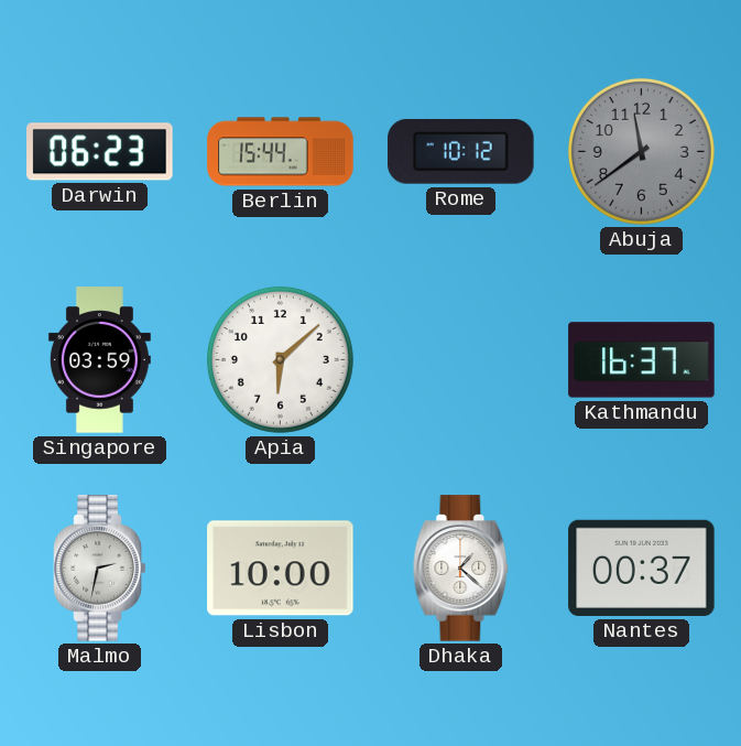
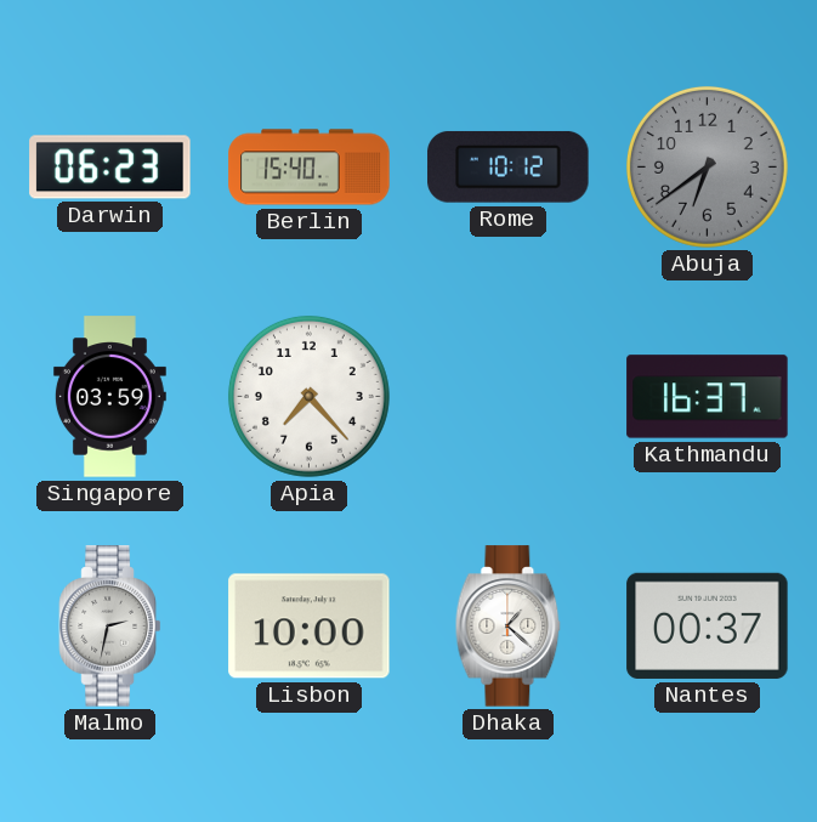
Berlin: 15:44 -> 15:40 (310, 168)
Abuja: 11:39 -> 6:39 (707, 166)
Apia: 6:08 -> 7:23 (308, 396)
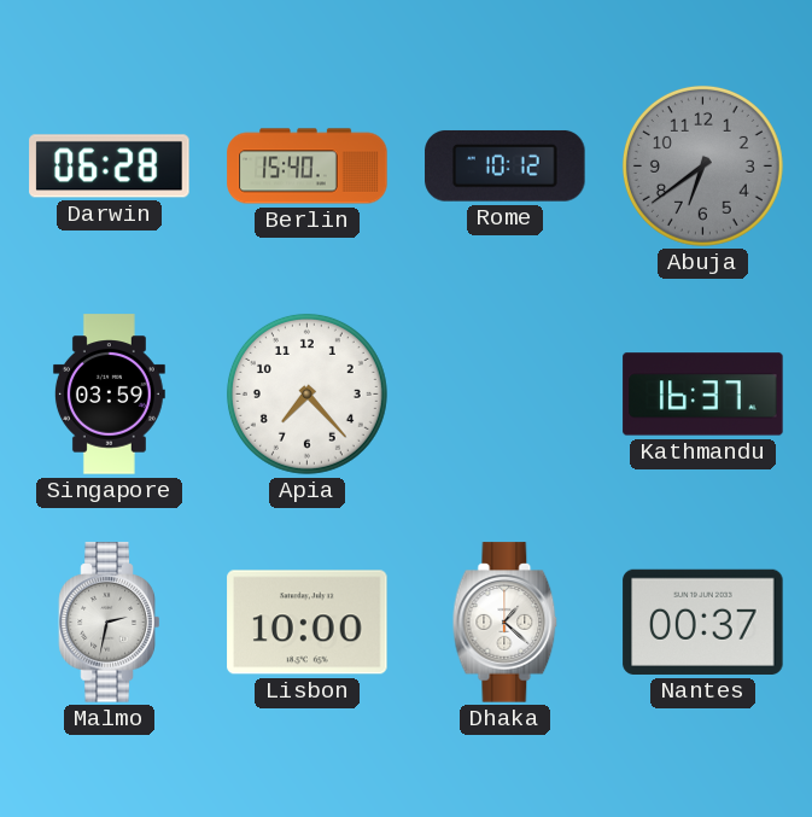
Darwin: 06:23 -> 06:28 (110, 167)
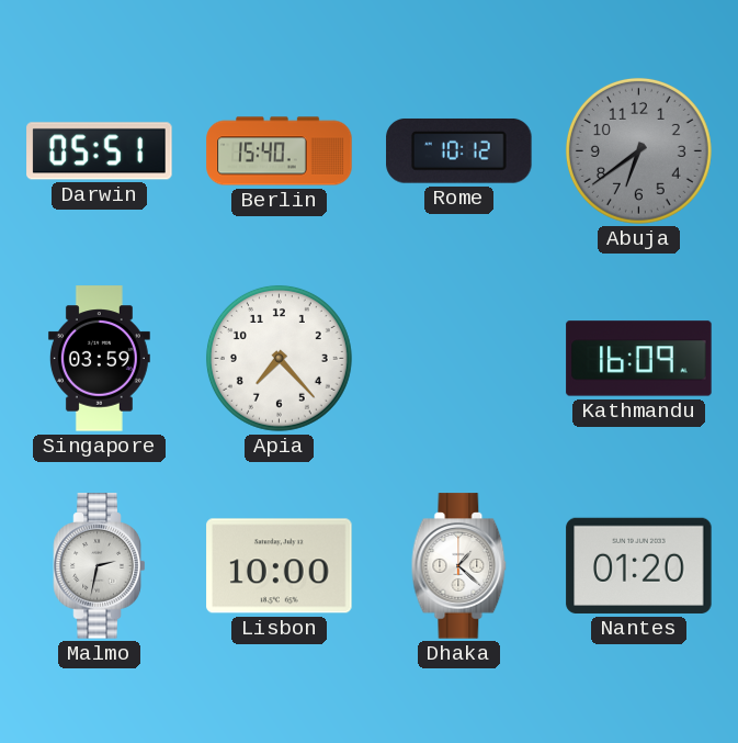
Darwin: 06:28 -> 05:51 (100, 151)
Kathmandu: 16:37 -> 16:09 (639, 359)
Nantes: 00:37 -> 01:20 (639, 565)
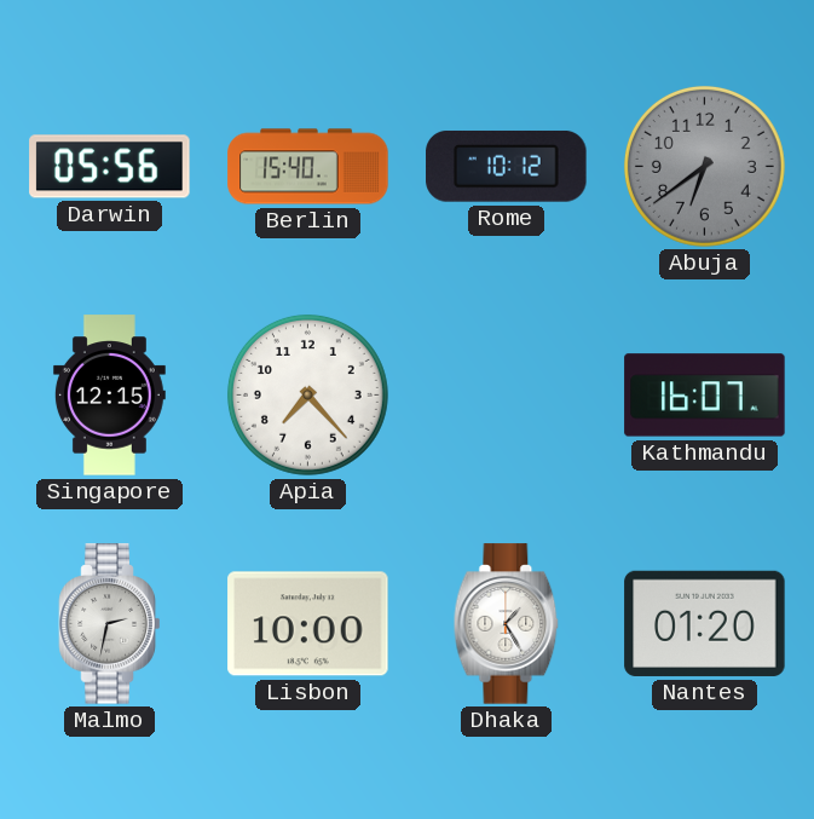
Darwin: 05:51 -> 05:56 (110, 167)
Singapore: 03:59 -> 12:15 (109, 396)
Kathmandu: 16:09 -> 16:07 (705, 396)
Dhaka: 1:22 -> 1:25 (507, 624)
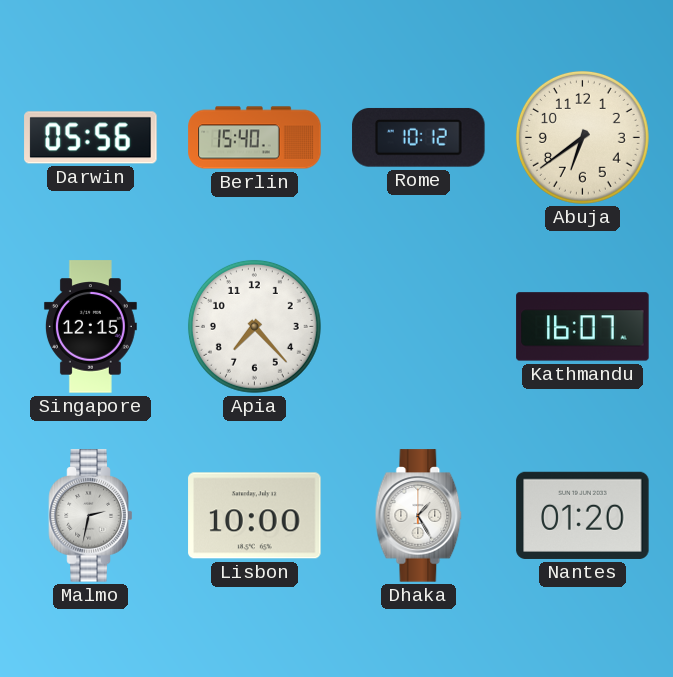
Abuja dial: grey -> cream (582, 137)
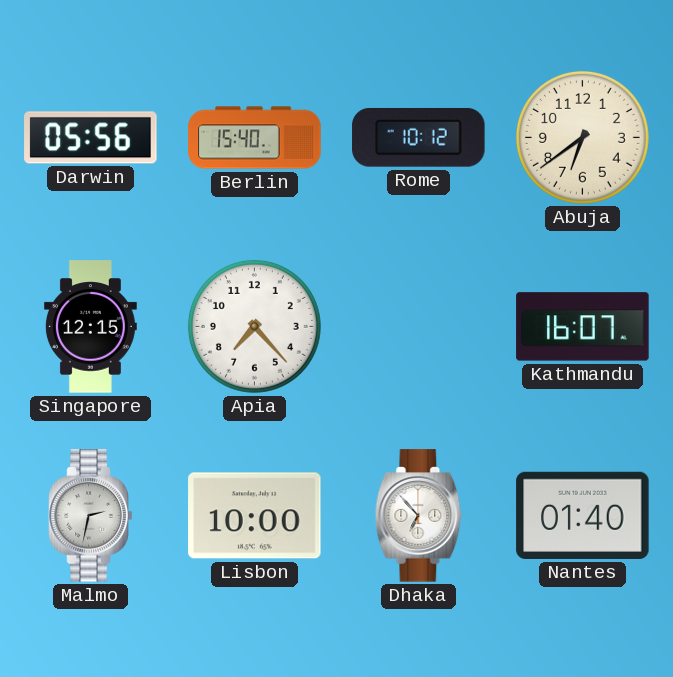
Dhaka: 1:25 -> 6:53 (419, 516)
Nantes: 01:20 -> 01:40 (583, 515)
